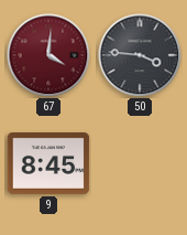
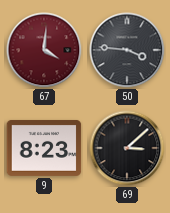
9: 8:45 -> 8:23 (44, 148)
69: none -> 3:08 (127, 148)
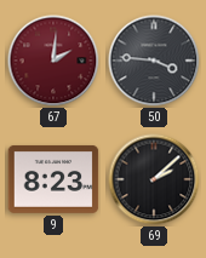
67: 4:01 -> 2:01 (53, 61)
69: 3:08 -> 2:08 (154, 179)
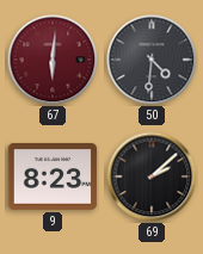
67: 2:01 -> 6:01 (53, 60)
50: 3:46 -> 4:31 (152, 60)
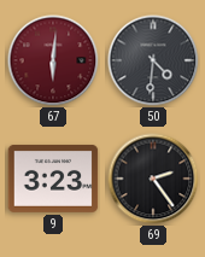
9: 8:23 -> 3:23 (53, 179)
69: 2:08 -> 2:24 (153, 179)
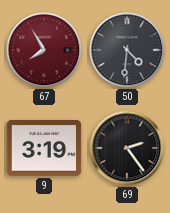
67: 6:01 -> 7:55 (44, 50)
9: 3:23 -> 3:19 (44, 148)
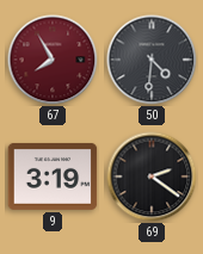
69: 2:24 -> 2:21 (152, 176)
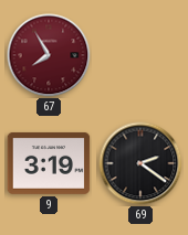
50: 4:31 -> none (152, 60)
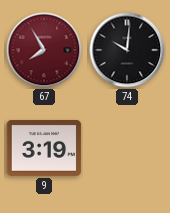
74: none -> 10:01 (127, 50)
69: 2:21 -> none (140, 163)
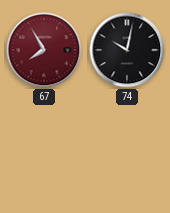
74: 10:01 -> 10:02 (127, 50)
9: 3:19 -> none (44, 148)
